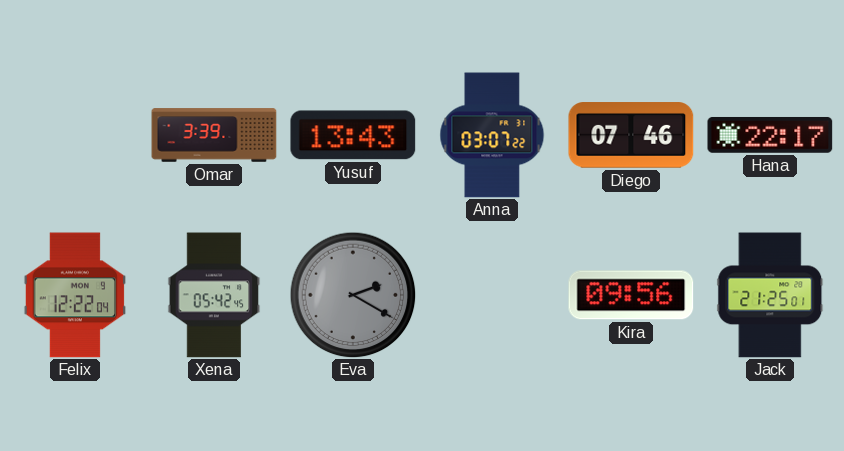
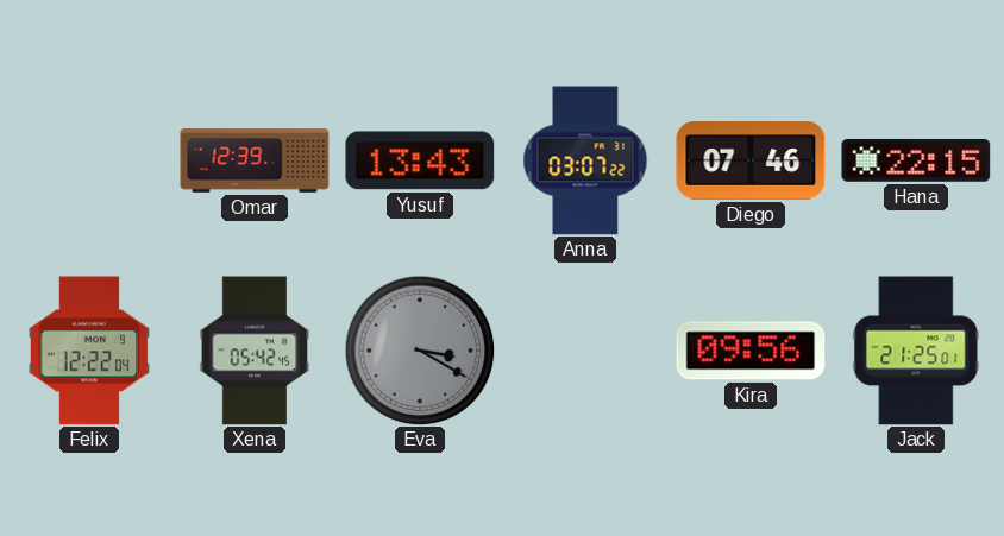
Omar: 3:39 -> 12:39 (255, 160)
Hana: 22:17 -> 22:15 (916, 160)
Eva: 2:20 -> 3:20 (420, 351)
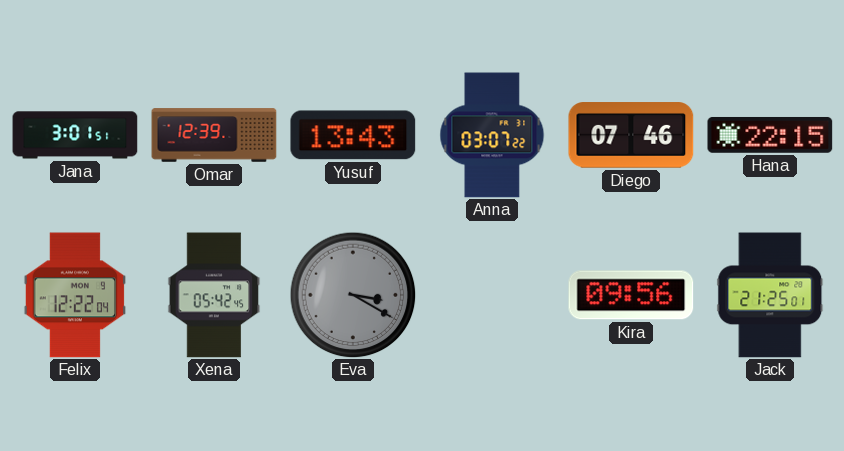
Jana: none -> 3:01 (75, 135)
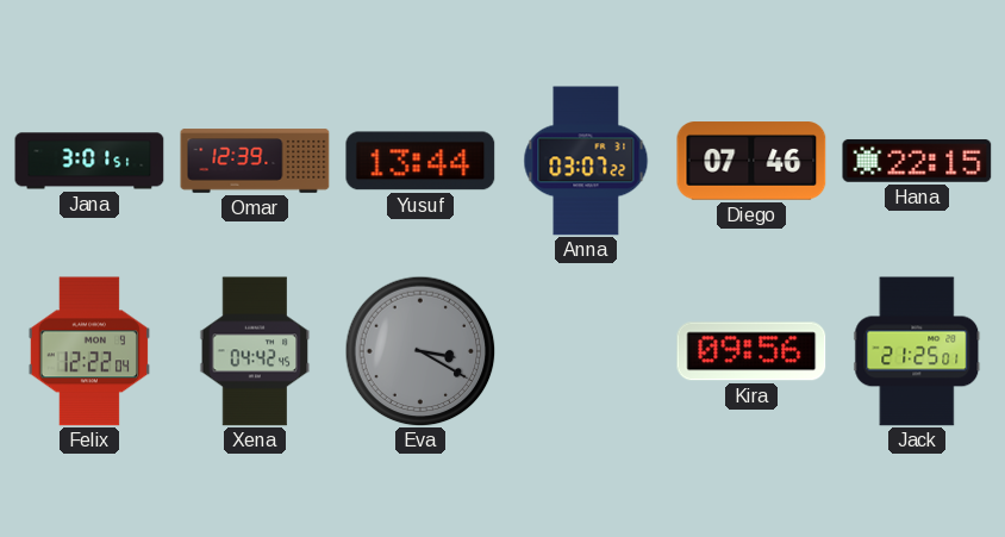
Yusuf: 13:43 -> 13:44 (420, 161)
Xena: 05:42 -> 04:42 (255, 351)
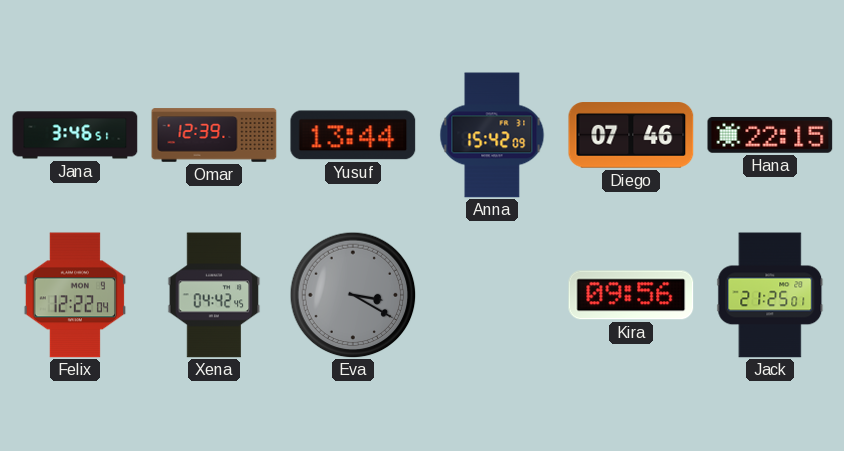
Jana: 3:01 -> 3:46 (75, 135)
Anna: 03:07 -> 15:42 (492, 135)
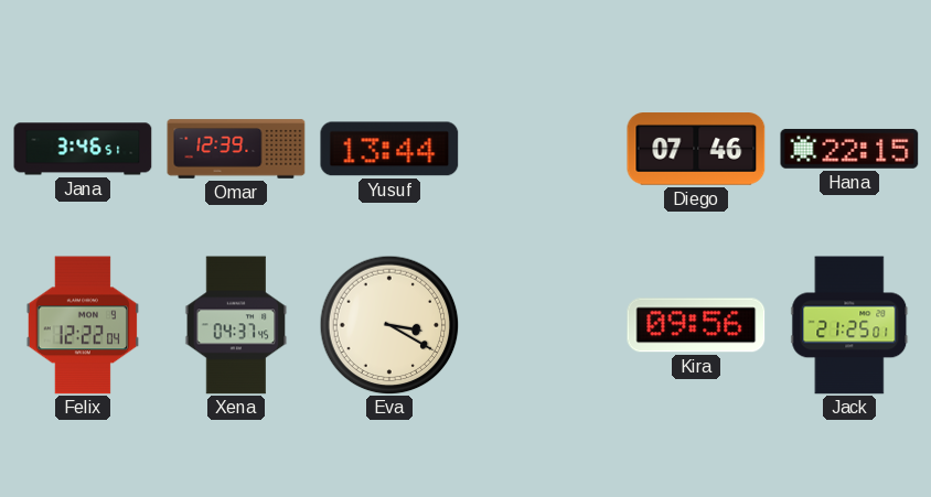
Anna: 15:42 -> none (492, 135)
Xena: 04:42 -> 04:37 (236, 325)
Eva dial: grey -> cream (389, 325)
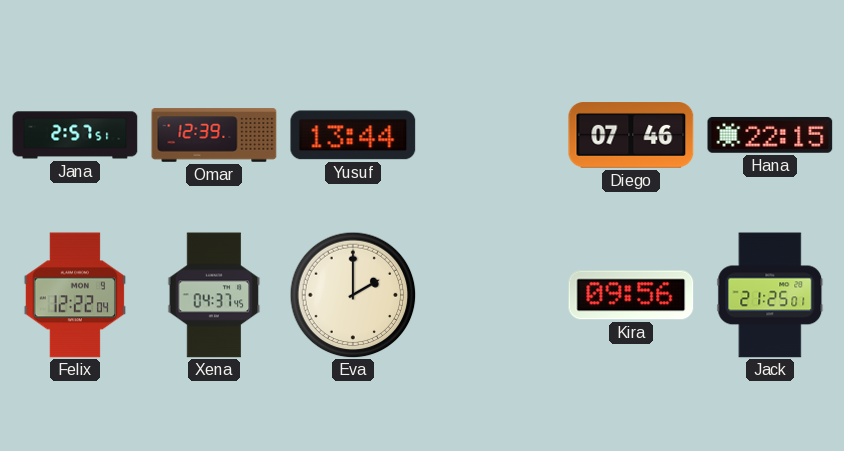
Jana: 3:46 -> 2:57 (75, 135)
Eva: 3:20 -> 2:00 (353, 295)
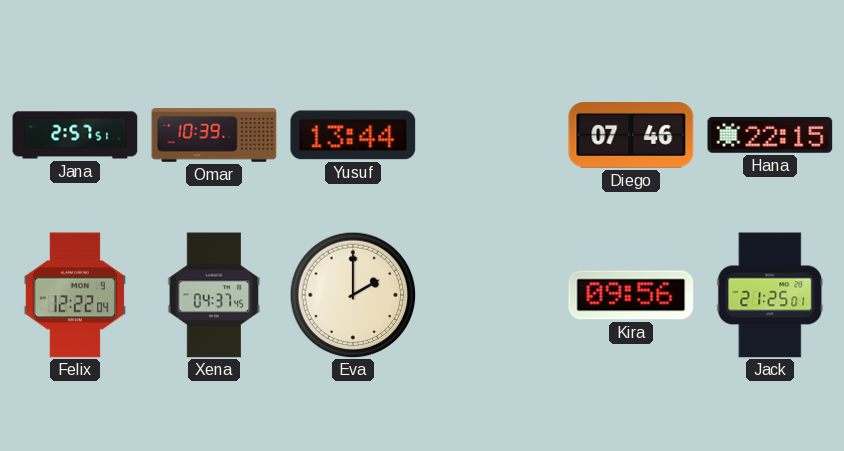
Omar: 12:39 -> 10:39 (214, 135)
